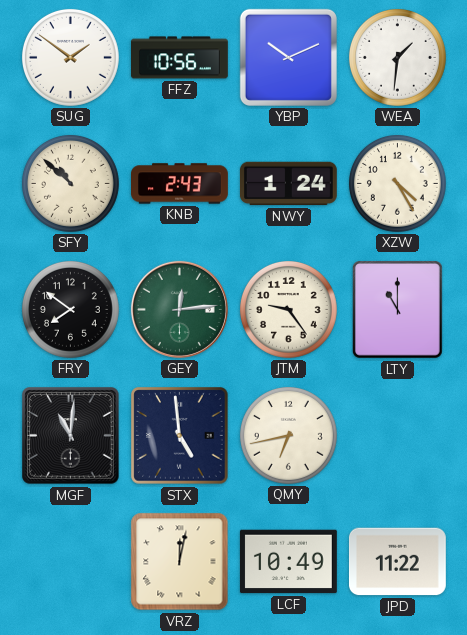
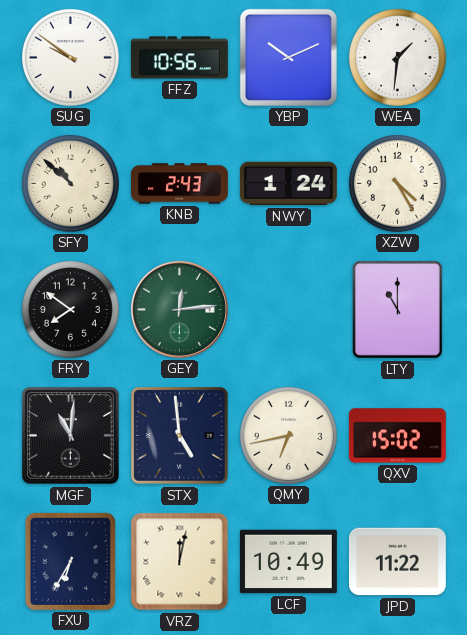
SUG: 1:51 -> 9:51 (70, 57)
JTM: 9:24 -> none (288, 309)
QXV: none -> 15:02 (398, 436)
FXU: none -> 6:35 (70, 561)
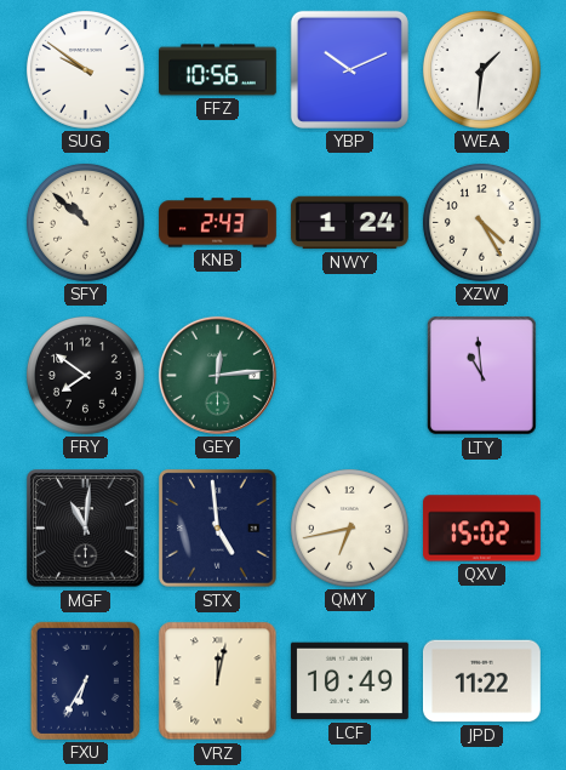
LTY: 11:00 -> 10:59 (482, 376)
